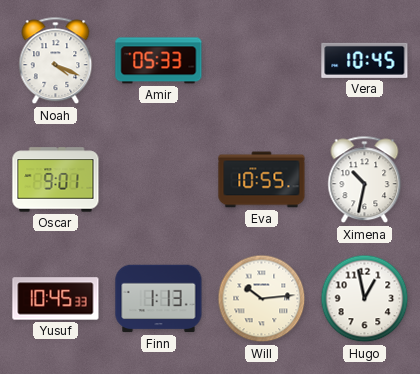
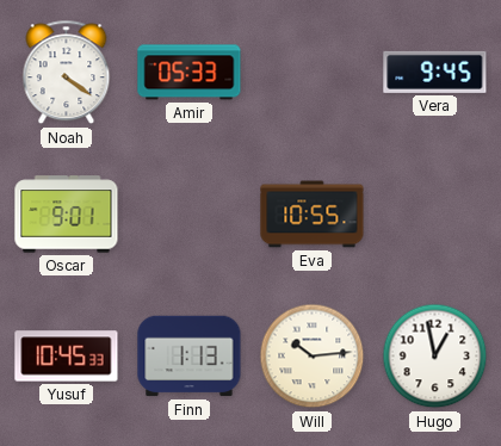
Noah: 4:19 -> 4:21 (67, 73)
Vera: 10:45 -> 9:45 (435, 72)
Ximena: 10:32 -> none (365, 180)
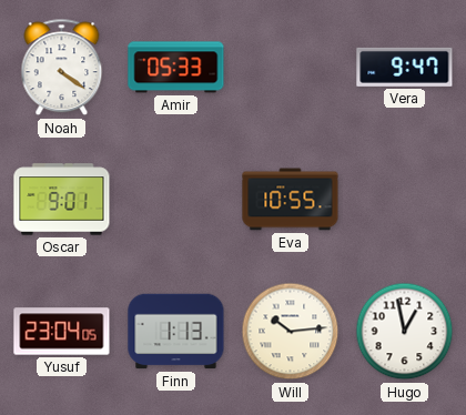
Vera: 9:45 -> 9:47 (405, 67)
Yusuf: 10:45 -> 23:04 (62, 332)
